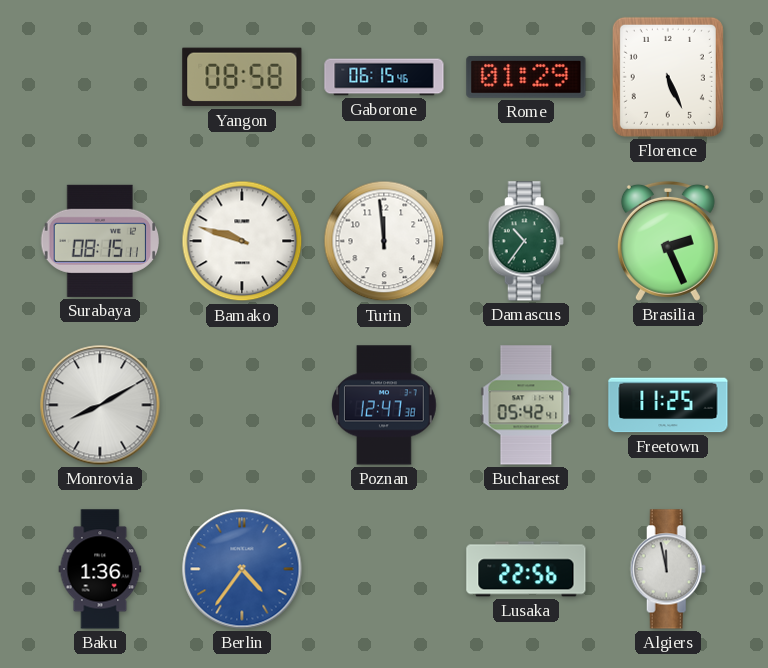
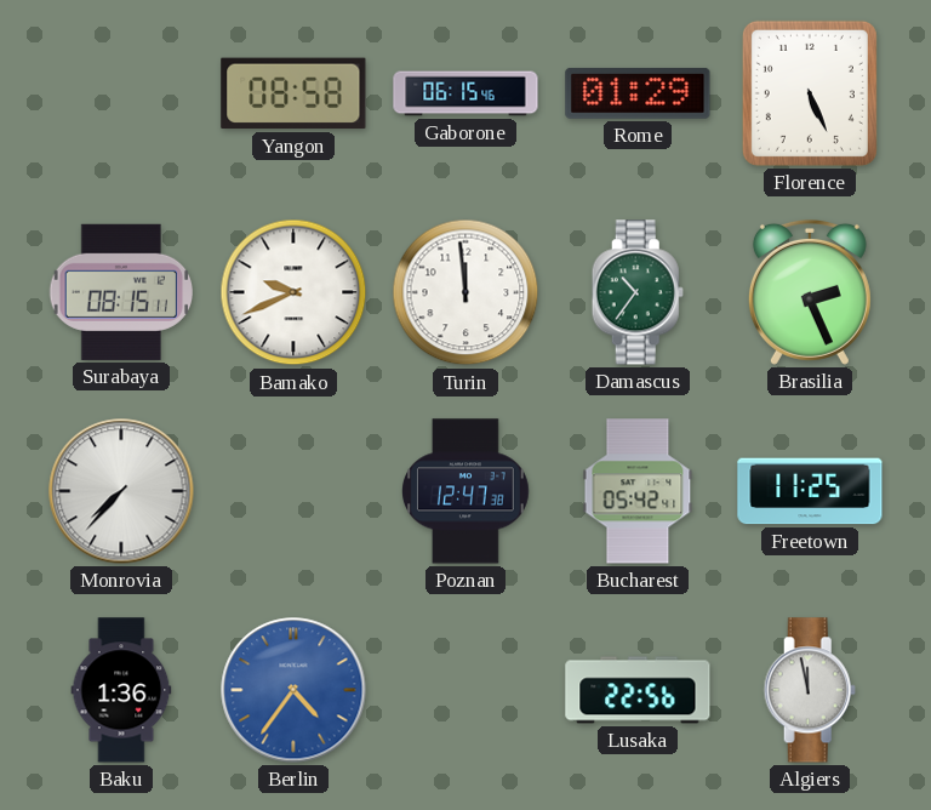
Bamako: 9:48 -> 9:41 (293, 292)
Monrovia: 8:10 -> 7:37 (121, 491)
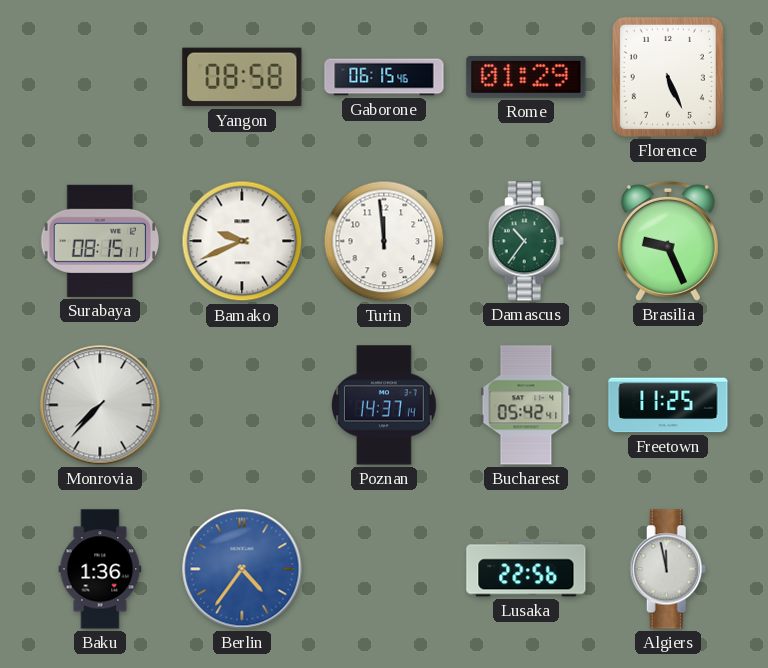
Brasilia: 2:26 -> 9:26 (668, 241)
Poznan: 12:47 -> 14:37 (385, 405)
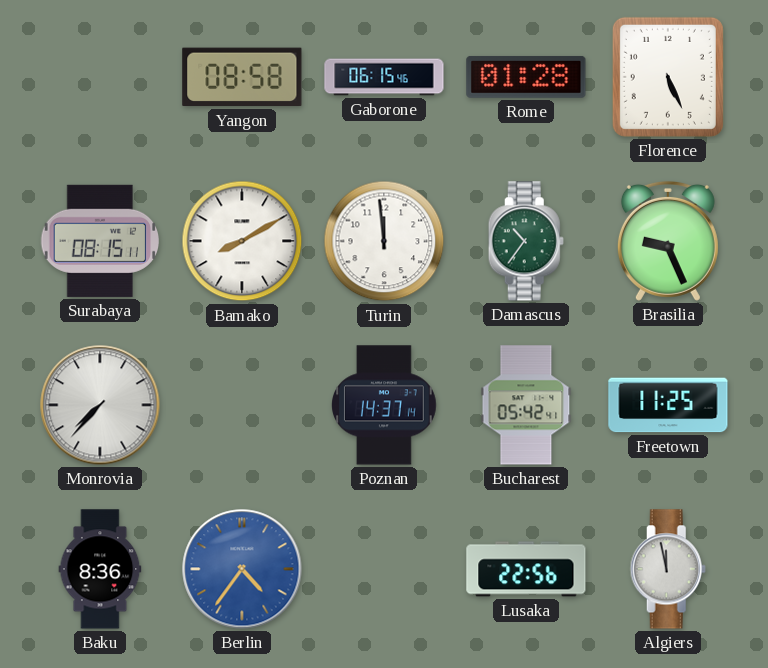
Rome: 01:29 -> 01:28 (526, 77)
Bamako: 9:41 -> 8:10 (242, 241)
Baku: 1:36 -> 8:36 (100, 569)
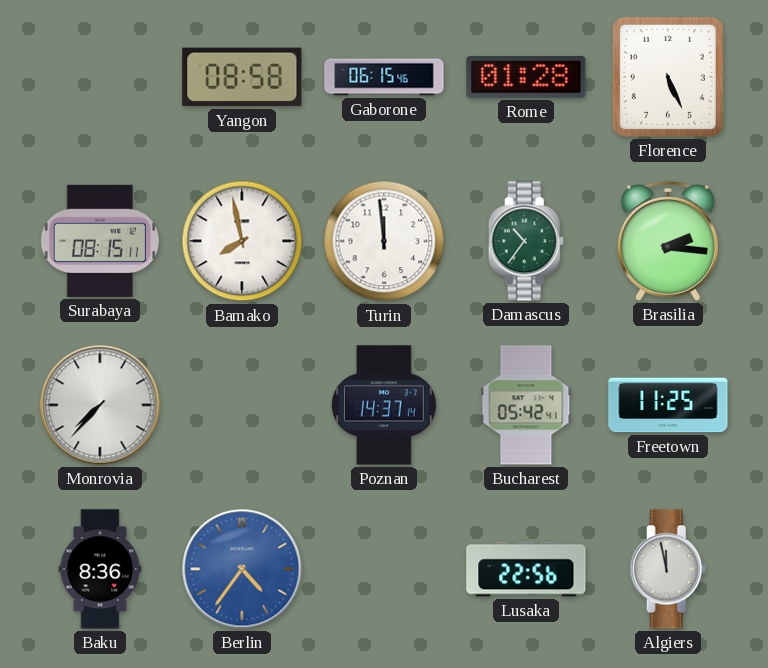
Bamako: 8:10 -> 7:58 (242, 241)
Brasilia: 9:26 -> 2:16 (668, 241)
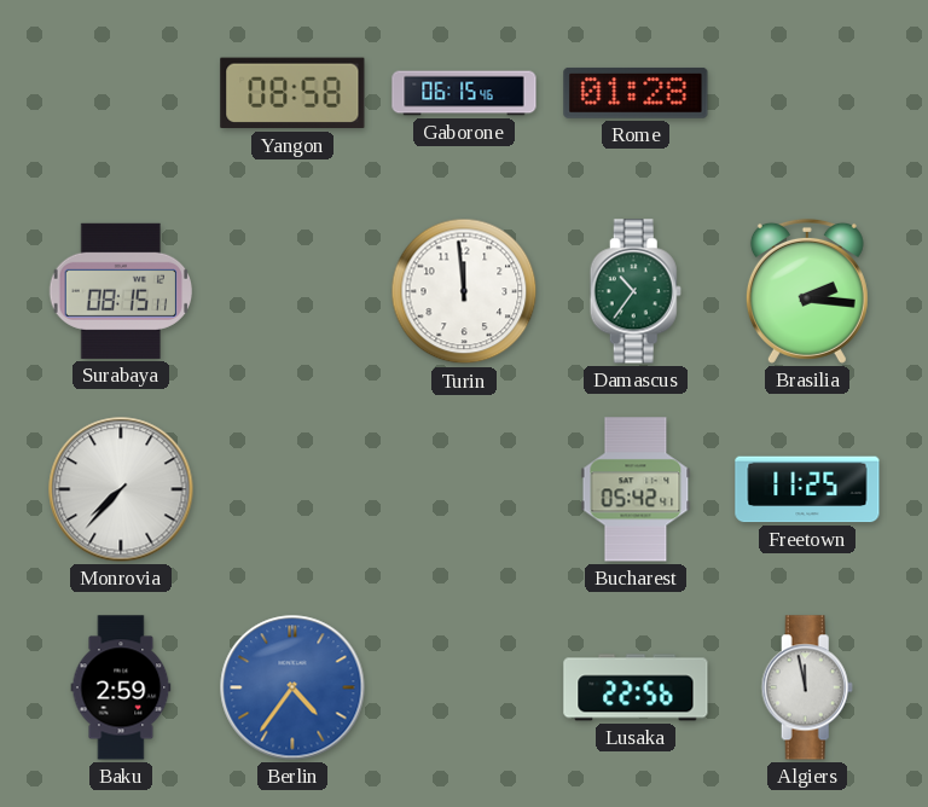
Florence: 5:26 -> none (668, 77)
Bamako: 7:58 -> none (242, 241)
Poznan: 14:37 -> none (385, 405)
Baku: 8:36 -> 2:59 (121, 687)
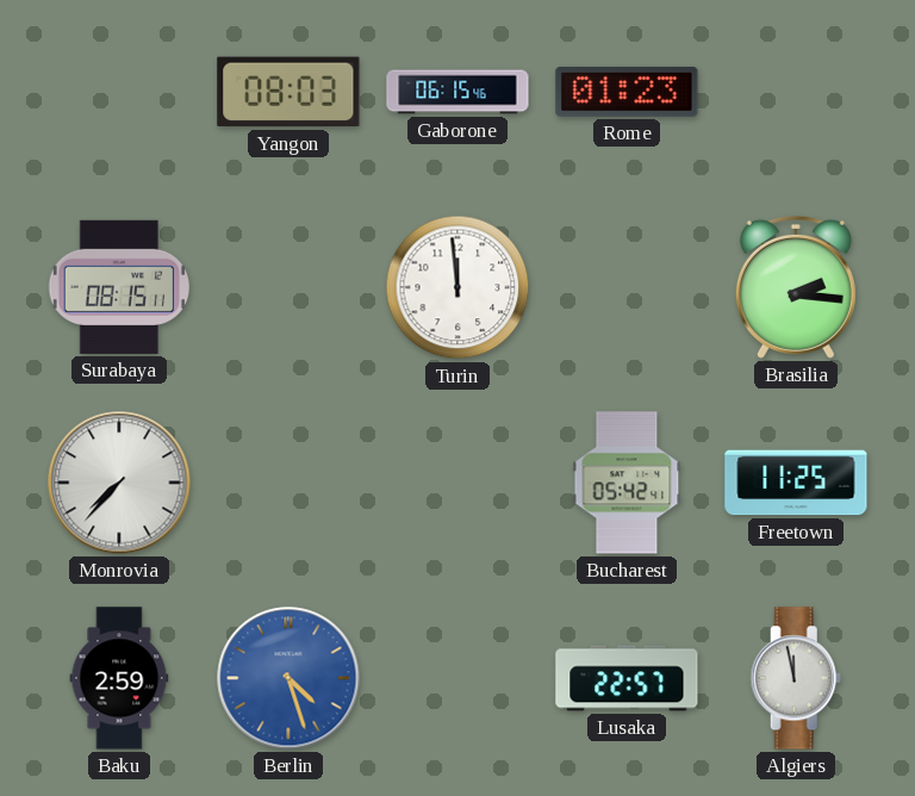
Yangon: 08:58 -> 08:03 (288, 92)
Rome: 01:28 -> 01:23 (627, 92)
Damascus: 10:36 -> none (636, 291)
Berlin: 4:36 -> 4:27 (288, 678)
Lusaka: 22:56 -> 22:57 (627, 678)
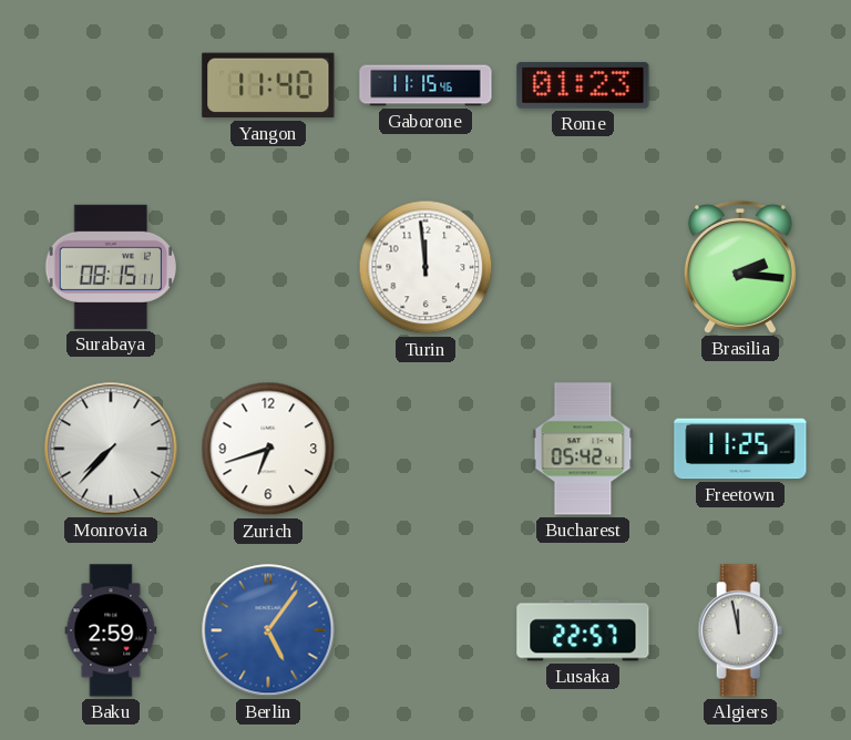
Yangon: 08:03 -> 11:40 (268, 85)
Gaborone: 06:15 -> 11:15 (425, 85)
Zurich: none -> 6:42 (268, 449)
Berlin: 4:27 -> 5:06 (268, 630)
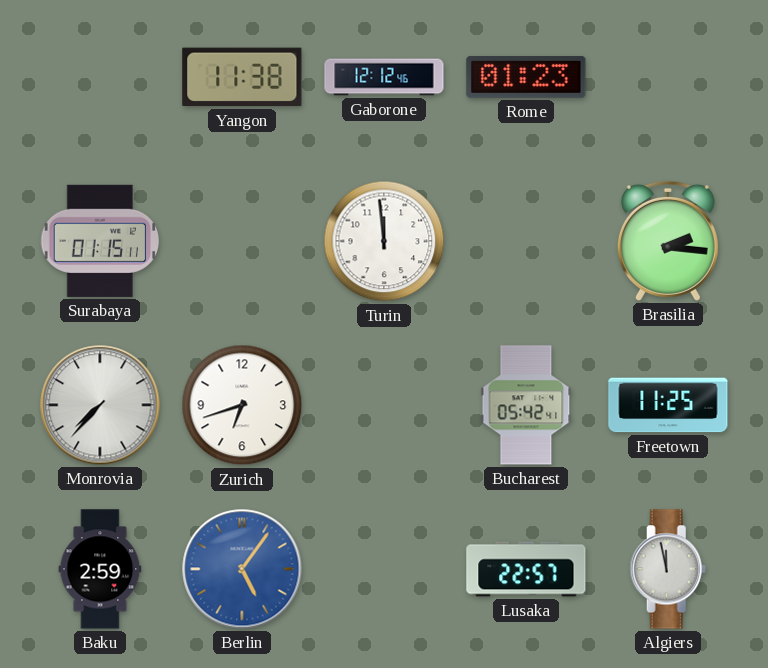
Yangon: 11:40 -> 11:38 (242, 77)
Gaborone: 11:15 -> 12:12 (384, 77)
Surabaya: 08:15 -> 01:15 (99, 241)
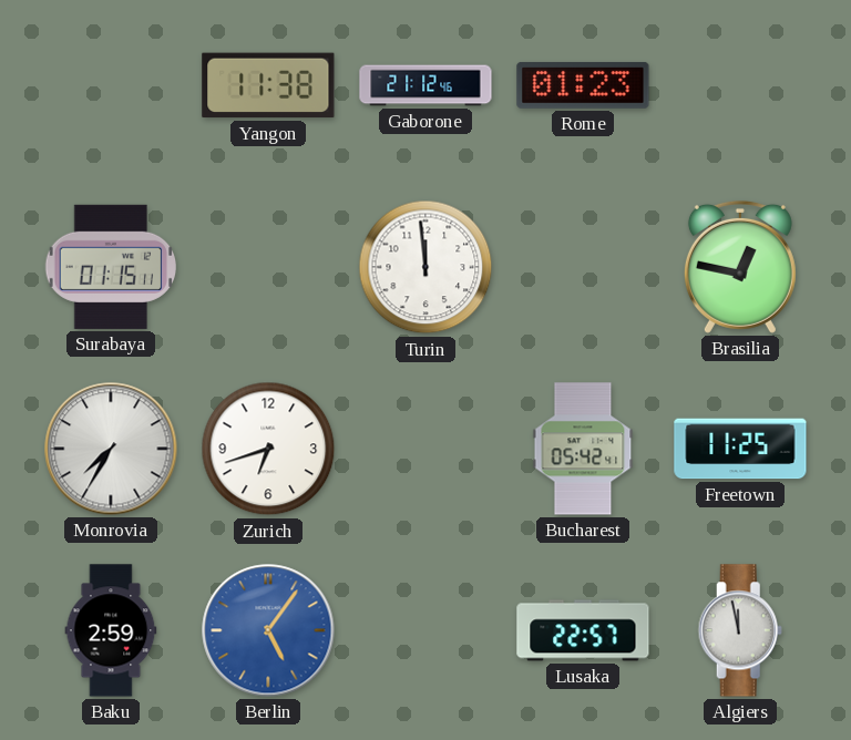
Gaborone: 12:12 -> 21:12 (425, 85)
Brasilia: 2:16 -> 12:47 (740, 267)
Monrovia: 7:37 -> 7:35 (111, 449)
